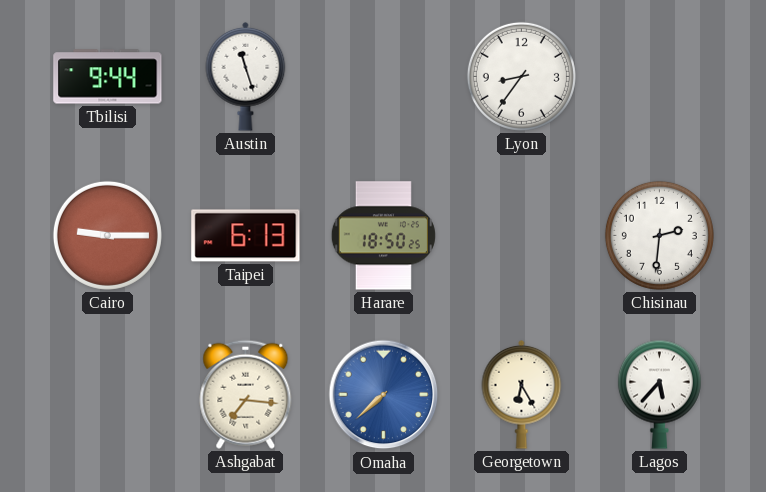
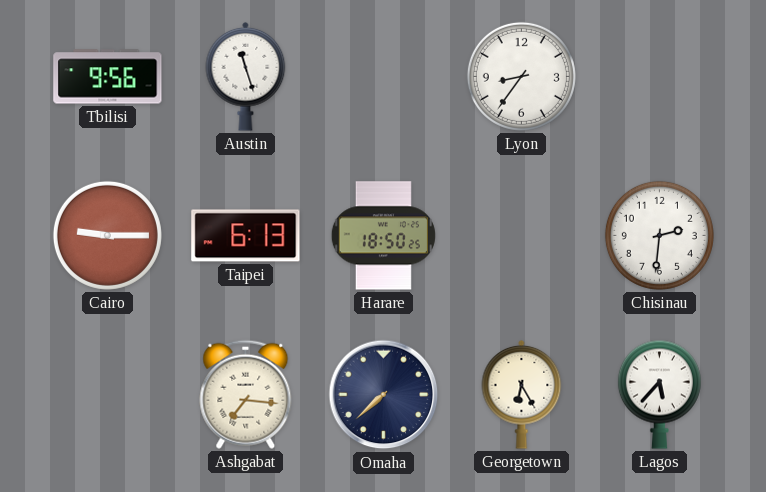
Tbilisi: 9:44 -> 9:56 (108, 77)
Omaha dial: blue -> navy (384, 395)
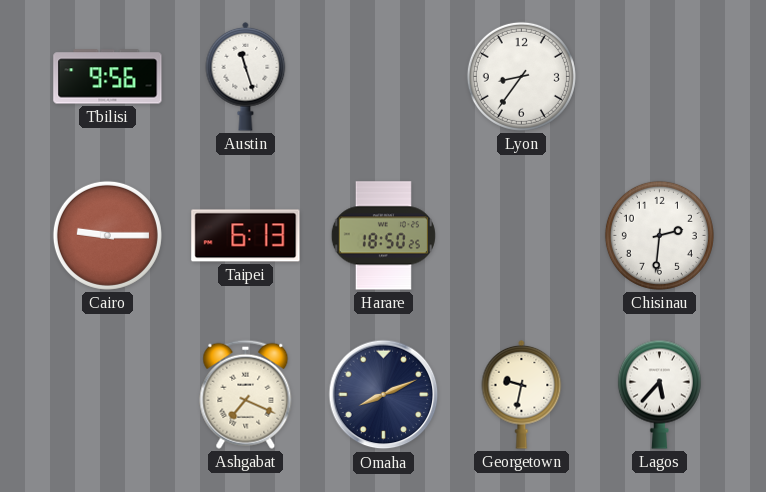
Ashgabat: 7:16 -> 7:19 (246, 394)
Omaha: 7:38 -> 8:11 (384, 395)
Georgetown: 6:25 -> 9:32 (522, 394)
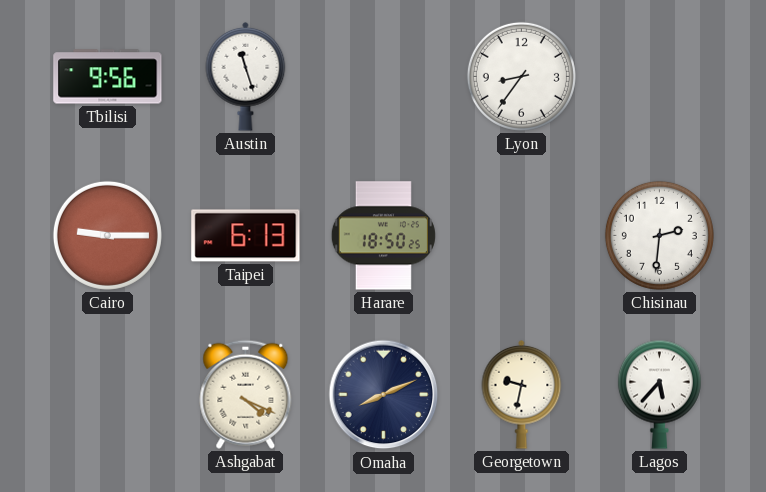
Ashgabat: 7:19 -> 4:19 (246, 394)
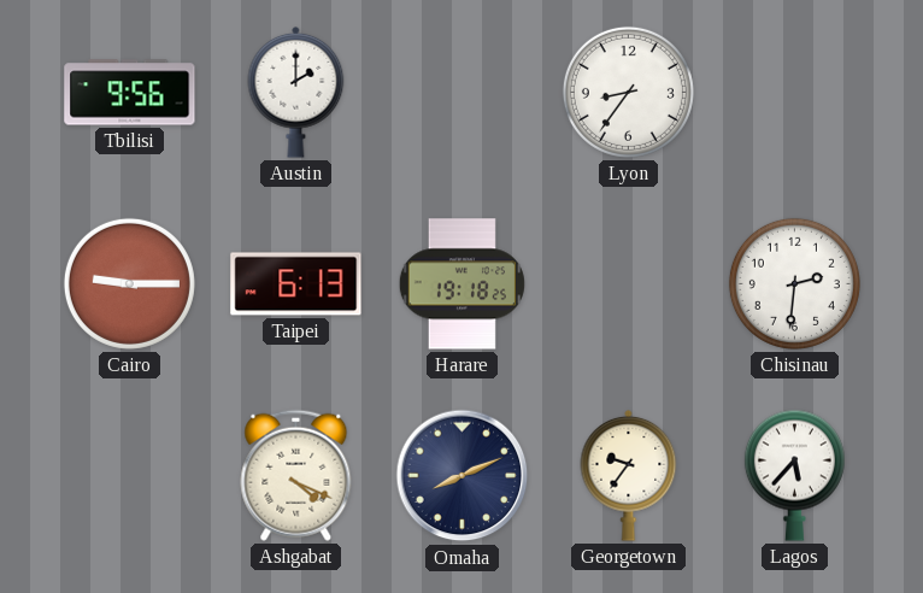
Austin: 11:27 -> 2:00 (296, 92)
Harare: 18:50 -> 19:18 (461, 284)
Georgetown: 9:32 -> 9:36 (629, 475)
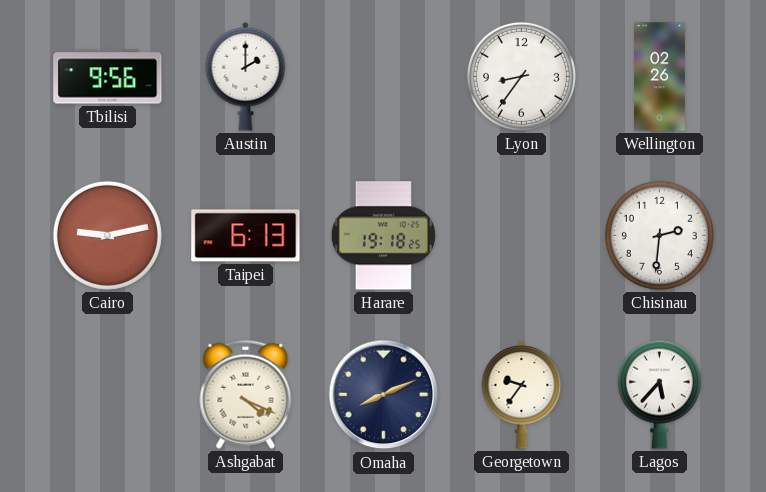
Wellington: none -> 02:26 (660, 77)
Cairo: 9:15 -> 9:13 (107, 235)
